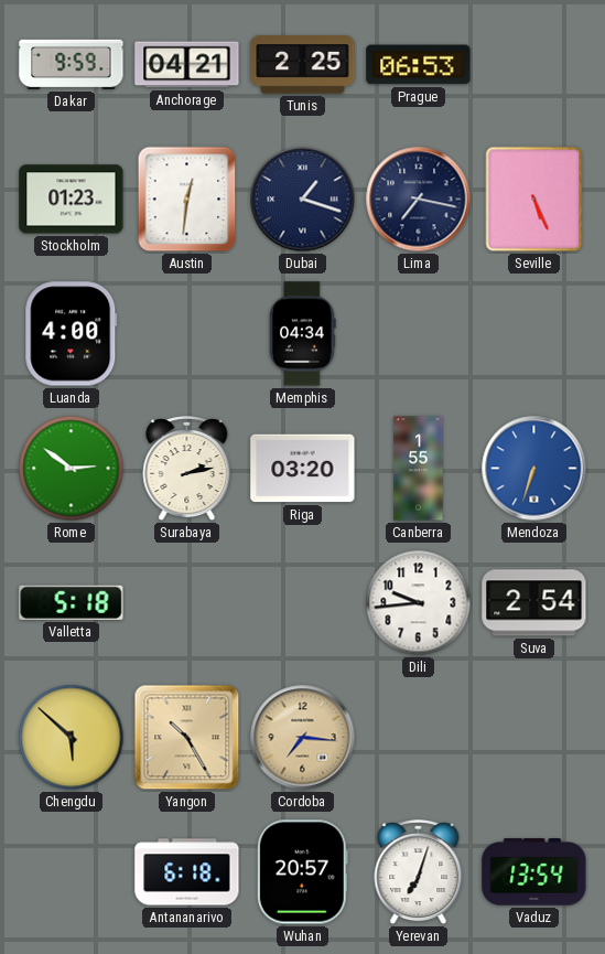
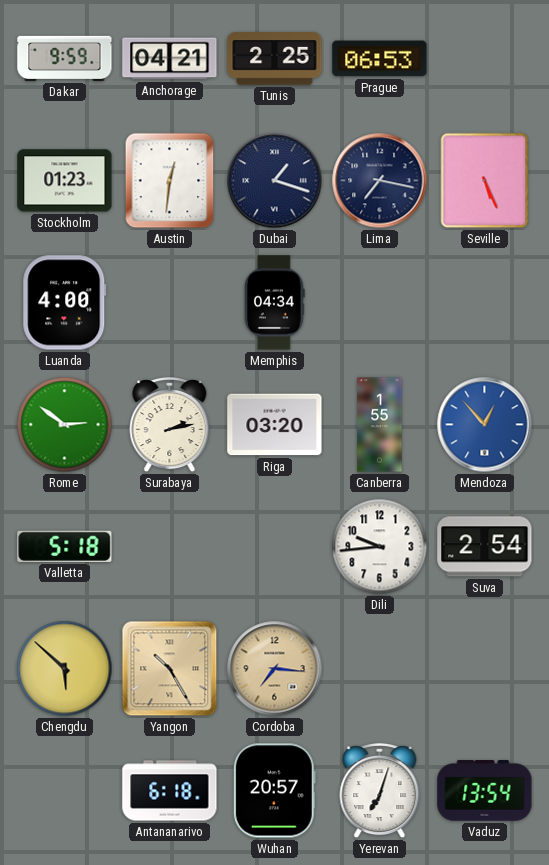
Mendoza: 6:33 -> 12:53 (485, 425)
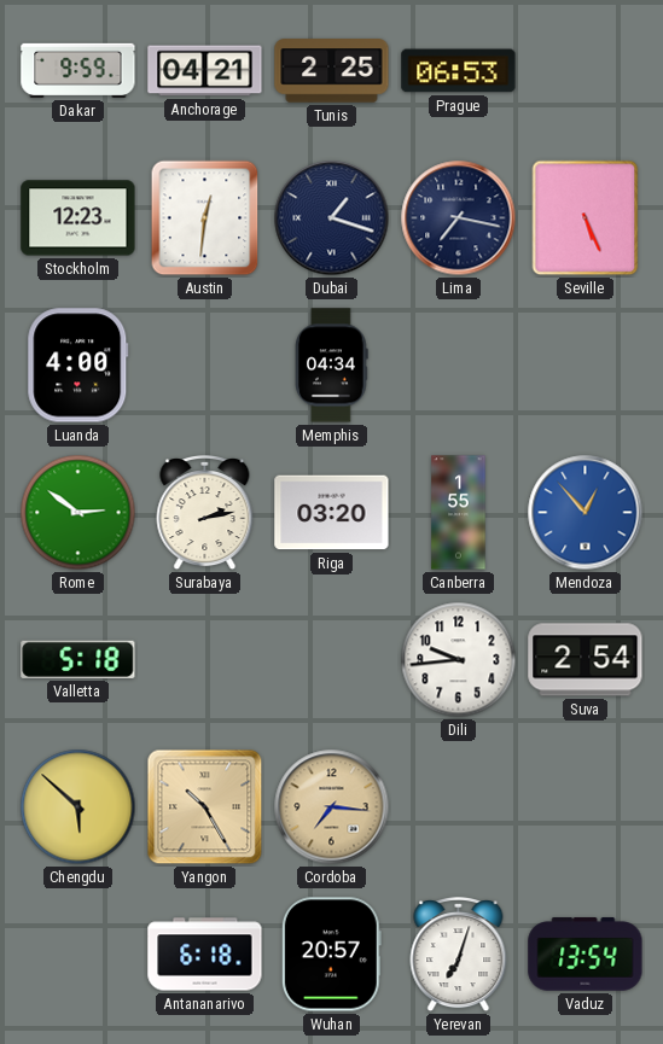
Stockholm: 01:23 -> 12:23 (78, 218)
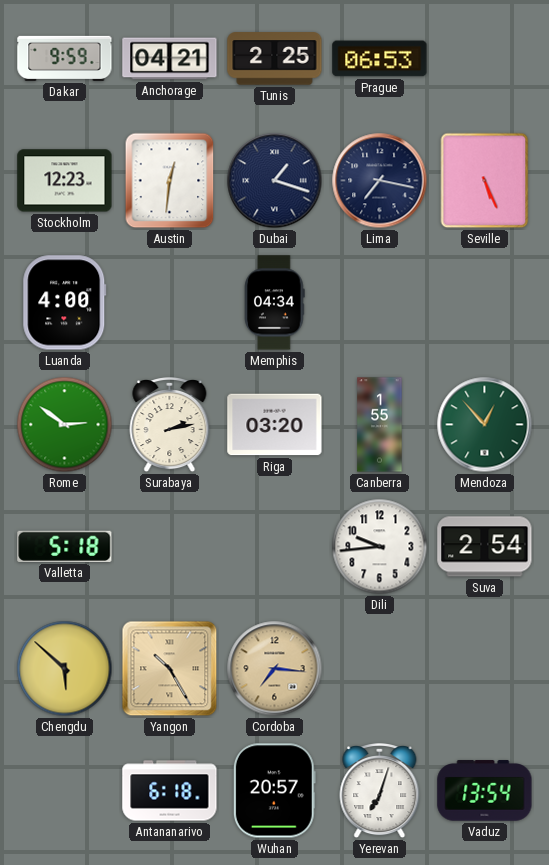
Mendoza dial: blue -> green (485, 425)
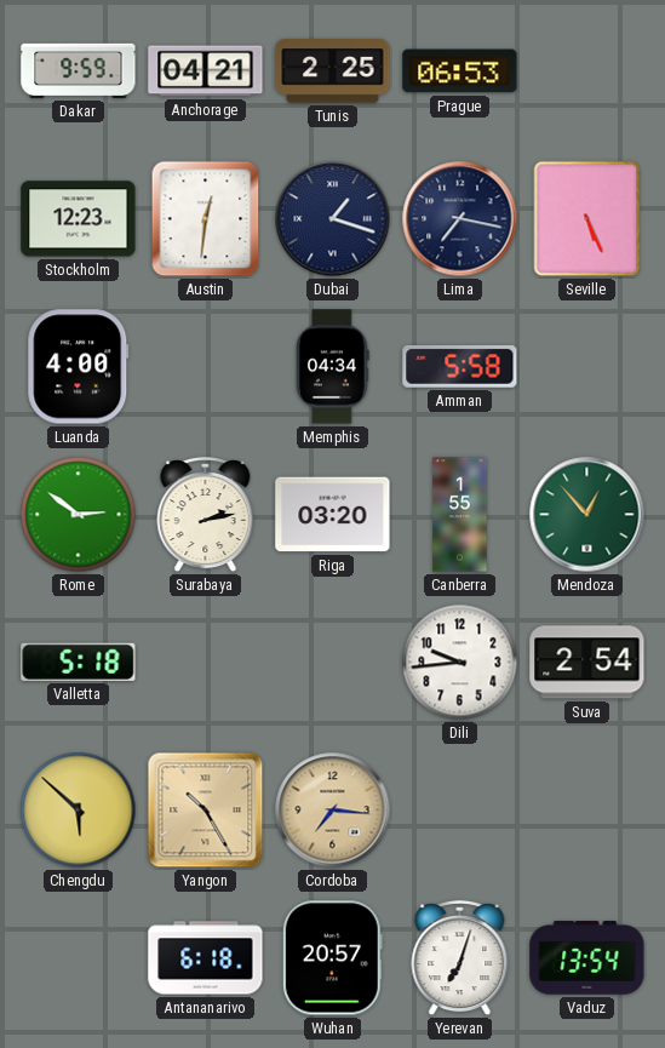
Amman: none -> 5:58 (460, 366)
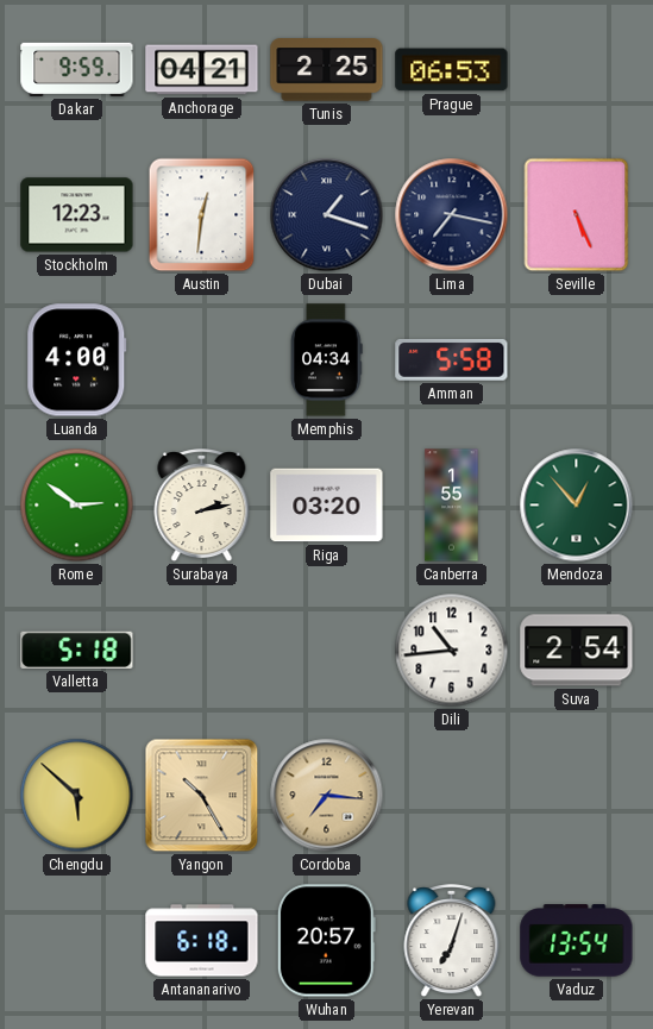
Dili: 9:44 -> 10:44 (452, 651)
